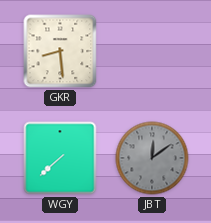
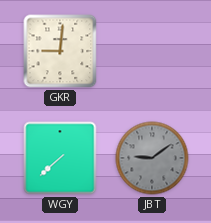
GKR: 8:29 -> 9:01 (60, 51)
JBT: 12:09 -> 9:09 (152, 158)
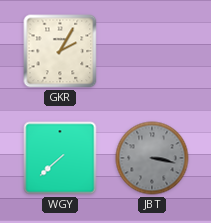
GKR: 9:01 -> 2:05 (60, 51)
JBT: 9:09 -> 3:17 (152, 158)
